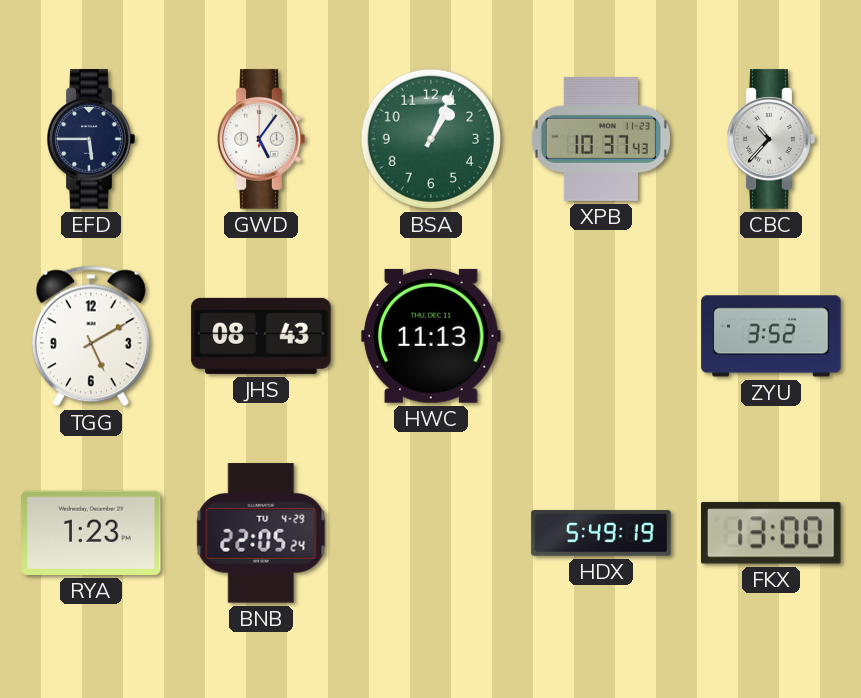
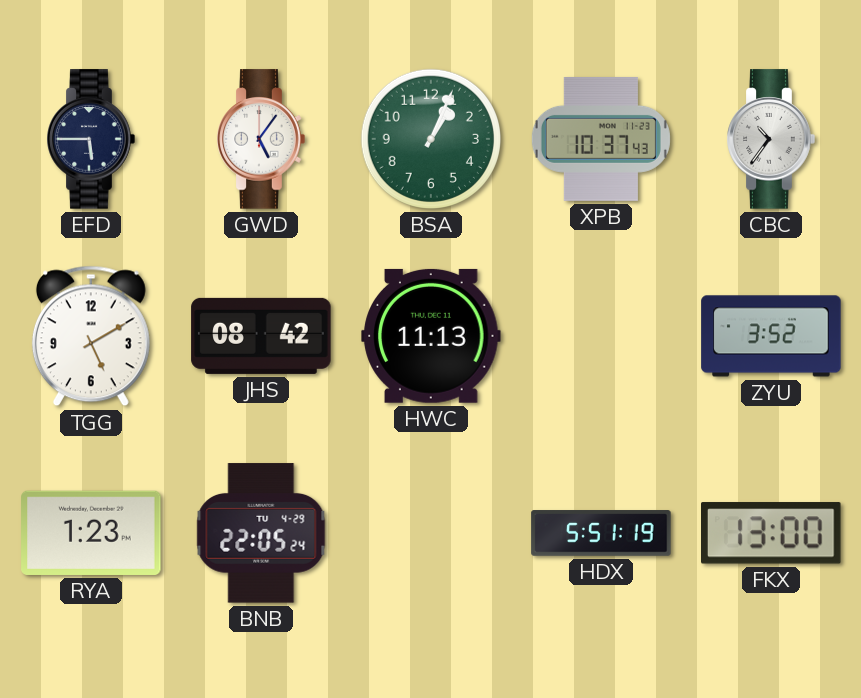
CBC: 10:37 -> 10:36 (771, 139)
JHS: 08:43 -> 08:42 (261, 336)
HDX: 5:49 -> 5:51 (601, 533)
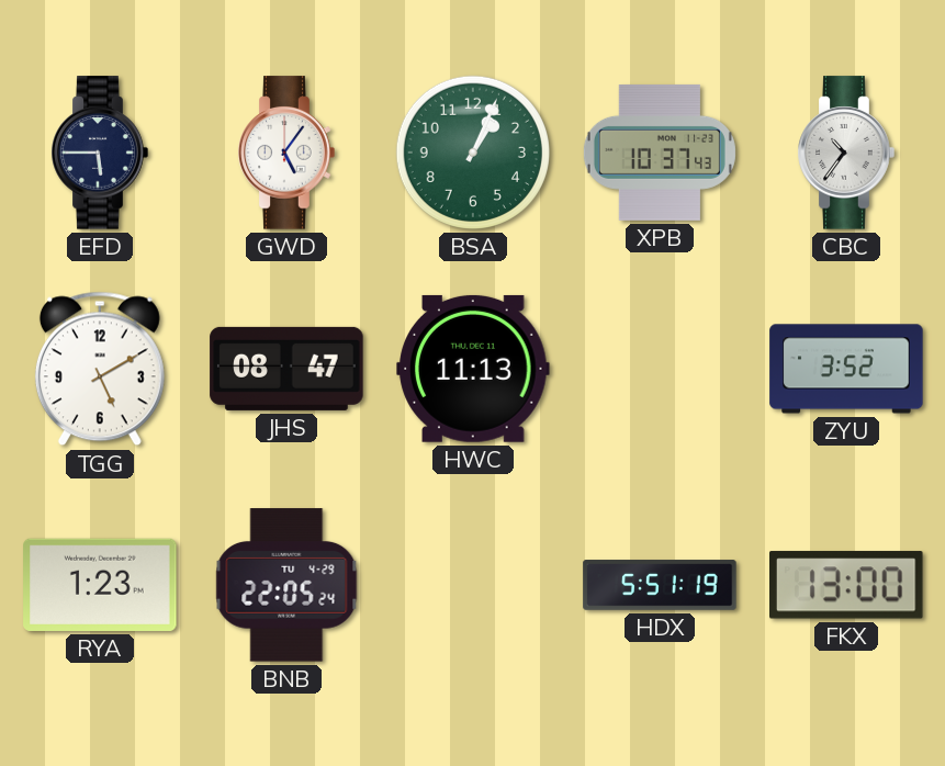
JHS: 08:42 -> 08:47 (286, 369)
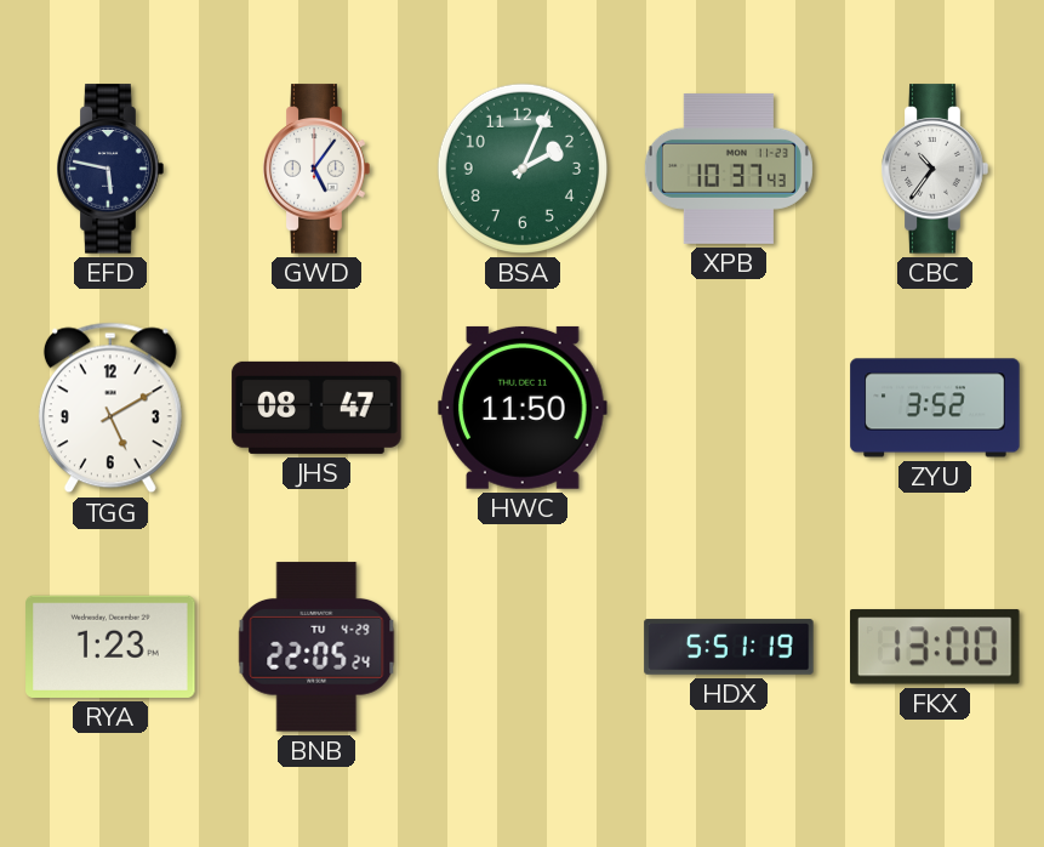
EFD: 5:45 -> 5:47 (110, 169)
BSA: 1:04 -> 2:04 (523, 169)
HWC: 11:13 -> 11:50 (523, 408)
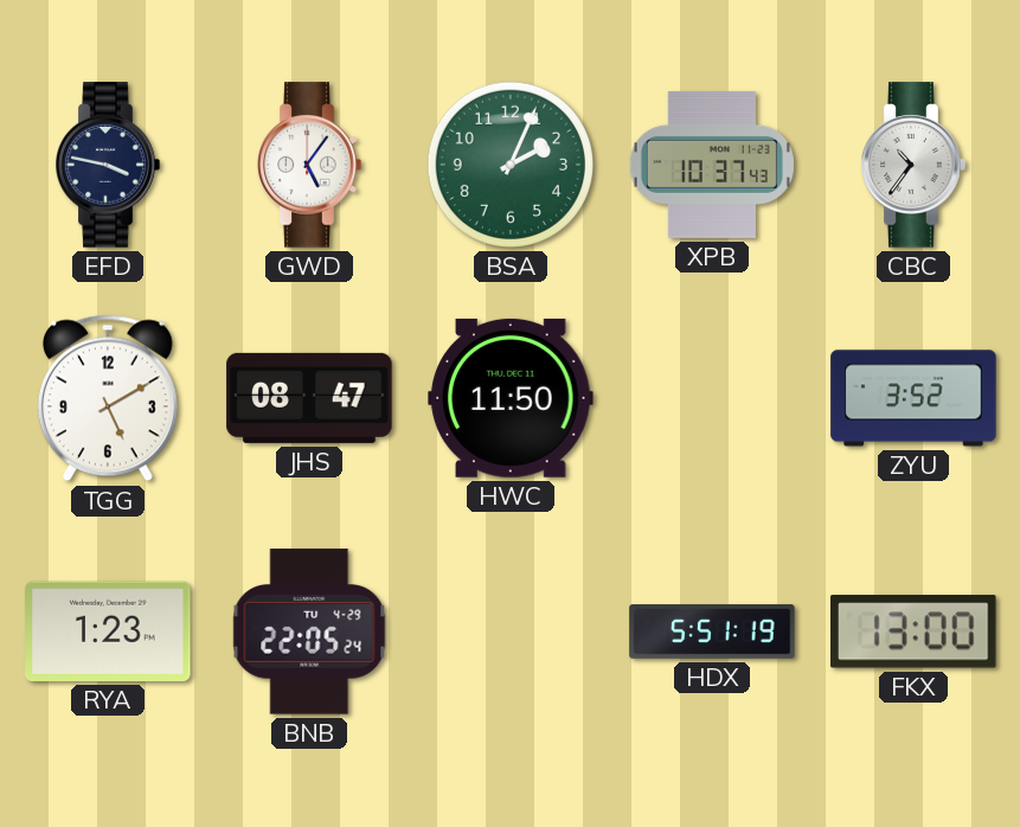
EFD: 5:47 -> 3:47 (108, 165)
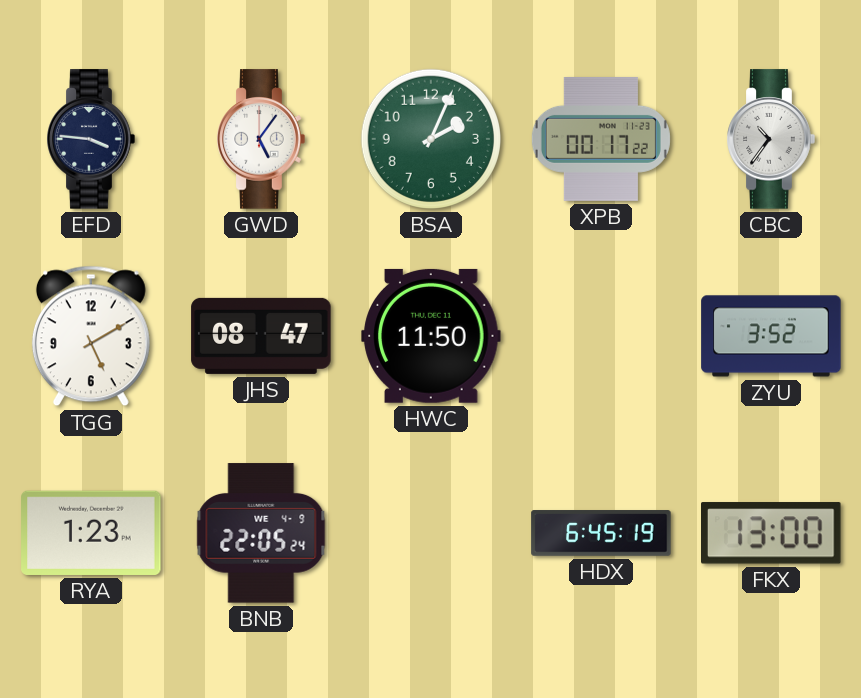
EFD: 3:47 -> 3:46 (91, 139)
XPB: 10:37 -> 00:17 (601, 139)
BNB date: TU 4-29 -> WE 4-9 (261, 533)
HDX: 5:51 -> 6:45 (601, 533)
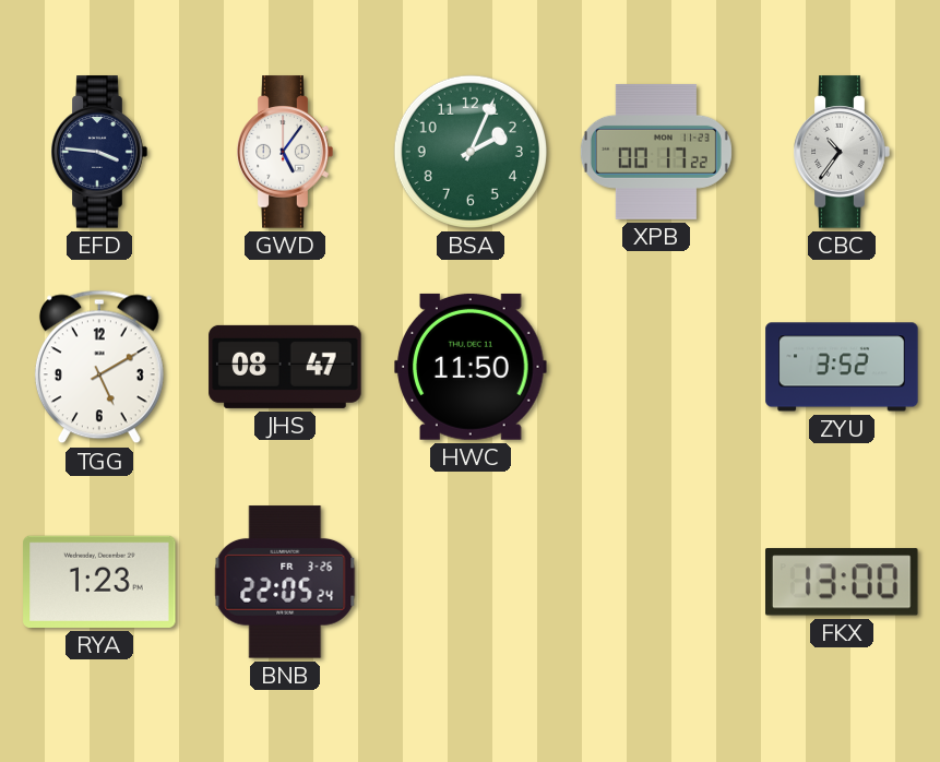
BNB date: WE 4-9 -> FR 3-26 (285, 582)
HDX: 6:45 -> none (601, 533)
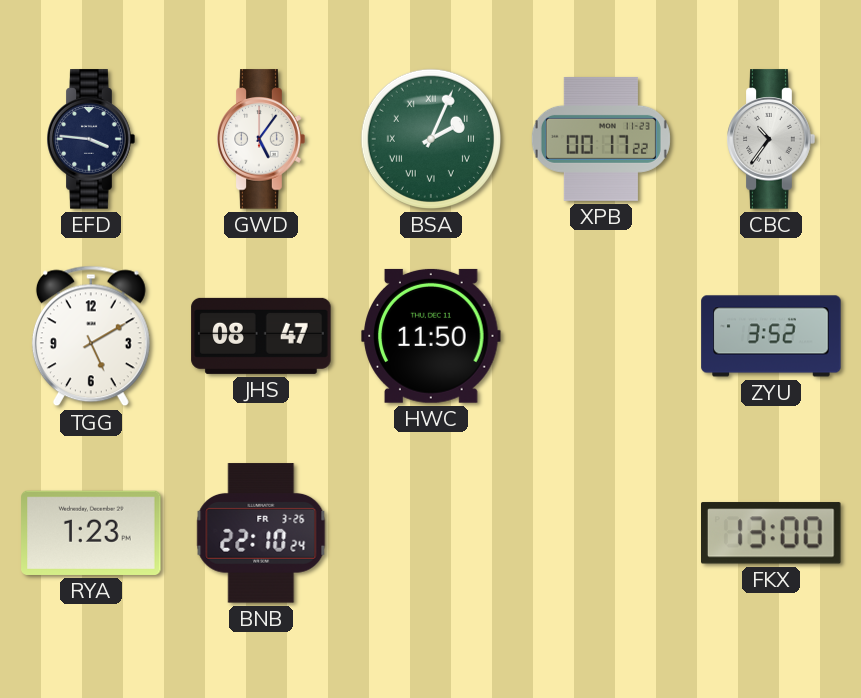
BSA numerals: Arabic -> Roman (431, 139)
BNB: 22:05 -> 22:10 (261, 533)
